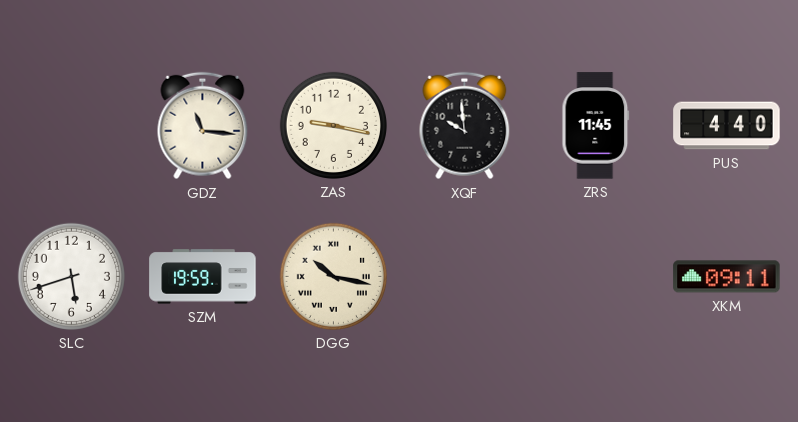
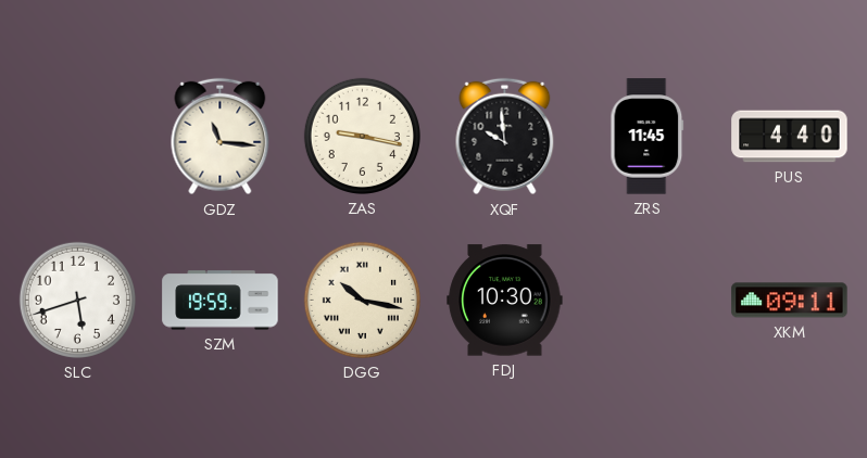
FDJ: none -> 10:30 (505, 301)
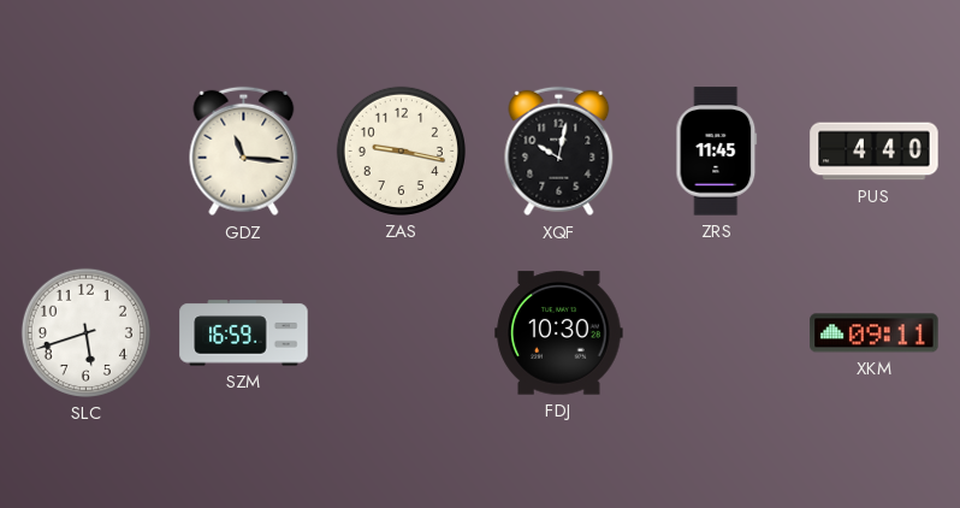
XQF: 9:59 -> 10:02 (559, 152)
SZM: 19:59 -> 16:59 (244, 333)
DGG: 10:17 -> none (362, 300)
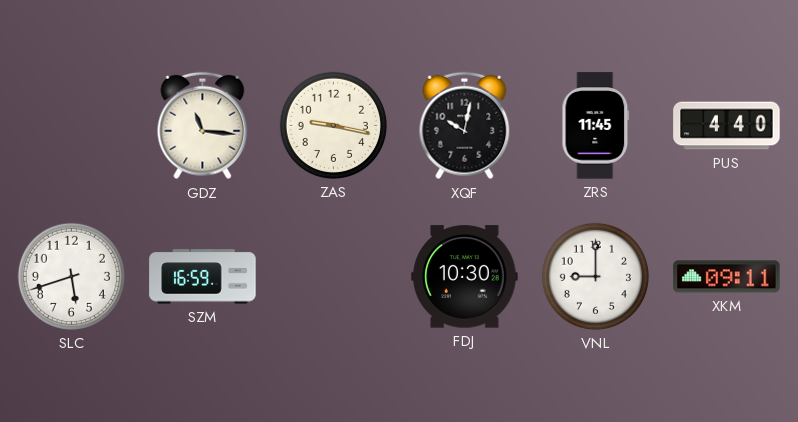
VNL: none -> 9:00 (595, 276)
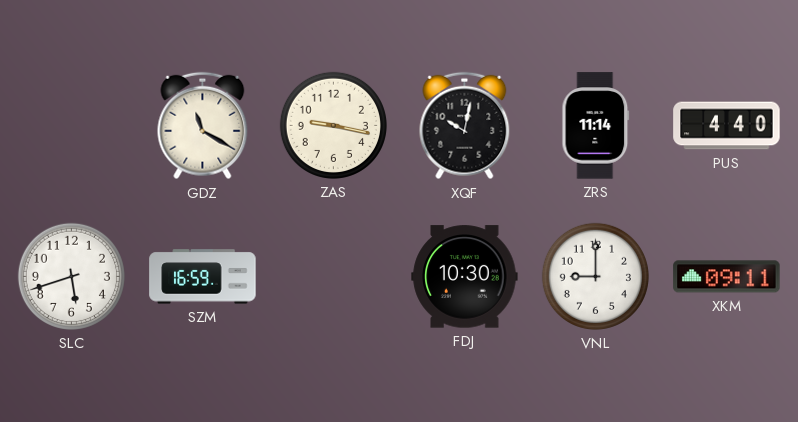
GDZ: 11:16 -> 11:20 (203, 126)
ZRS: 11:45 -> 11:14 (596, 126)
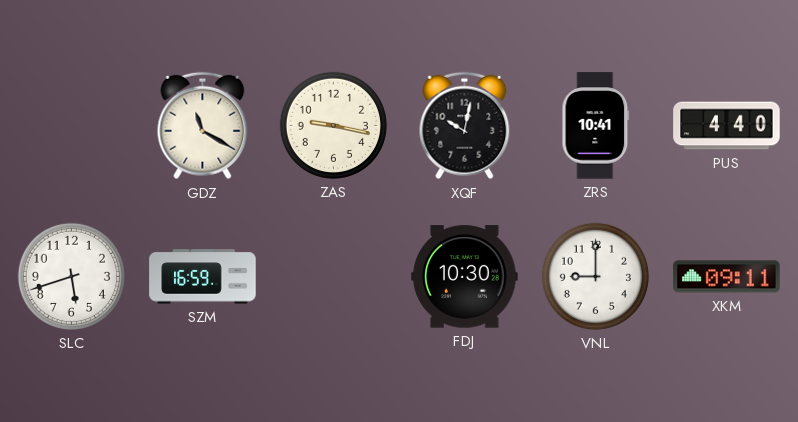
ZRS: 11:14 -> 10:41 (596, 126)
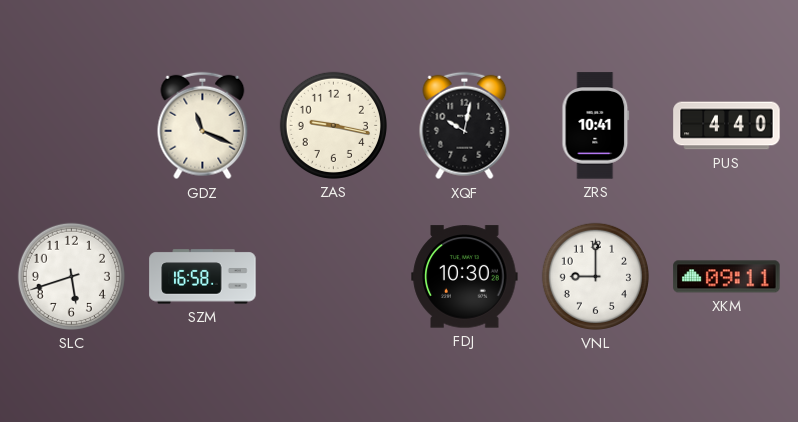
GDZ: 11:20 -> 11:19 (203, 126)
SZM: 16:59 -> 16:58 (203, 277)
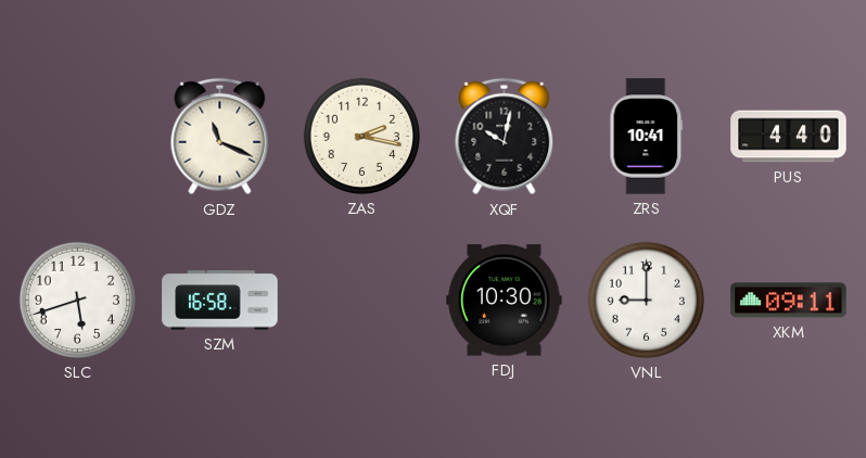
ZAS: 9:17 -> 2:17 (361, 136)
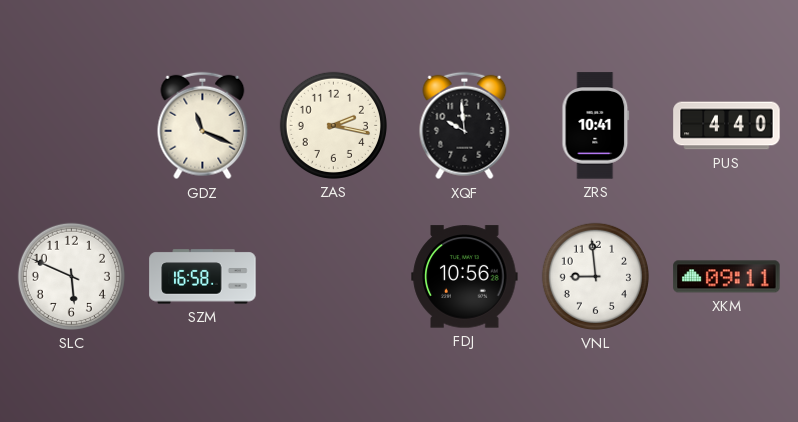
XQF: 10:02 -> 9:59 (465, 126)
SLC: 5:42 -> 5:49 (71, 276)
FDJ: 10:30 -> 10:56 (465, 277)
VNL: 9:00 -> 8:59 (595, 276)
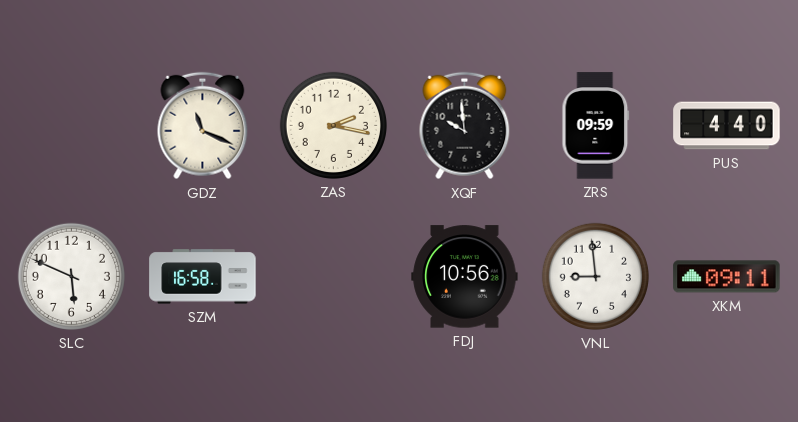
ZRS: 10:41 -> 09:59 (596, 126)
